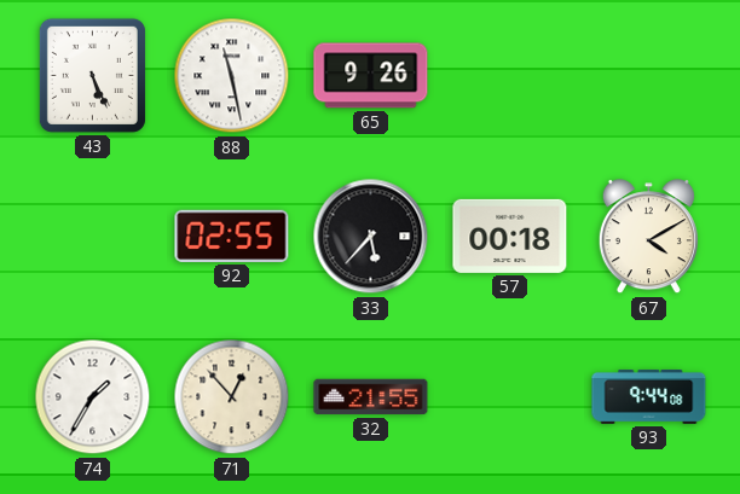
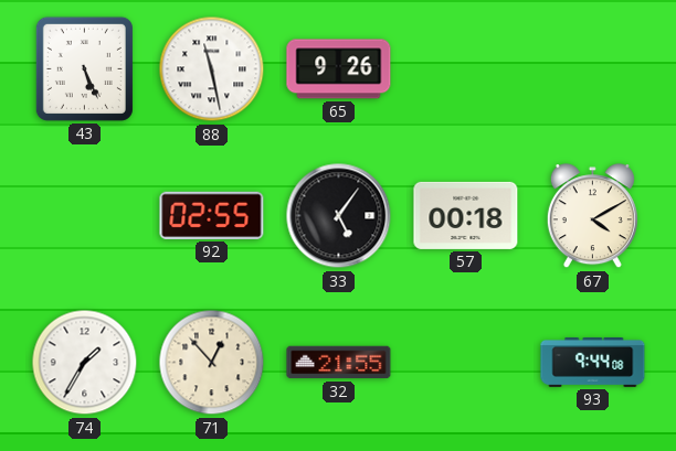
33: 5:37 -> 5:06 (339, 216)
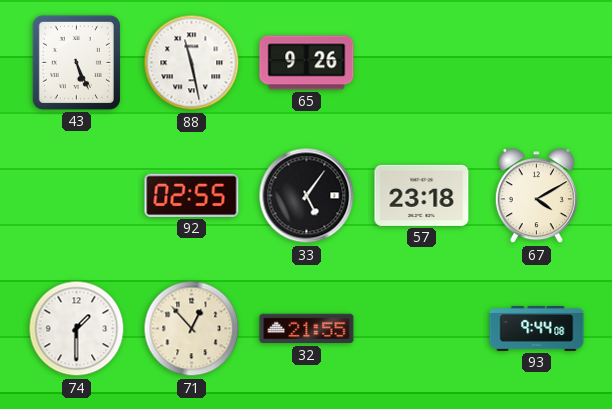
57: 00:18 -> 23:18 (422, 195)
74: 1:35 -> 1:30 (77, 329)
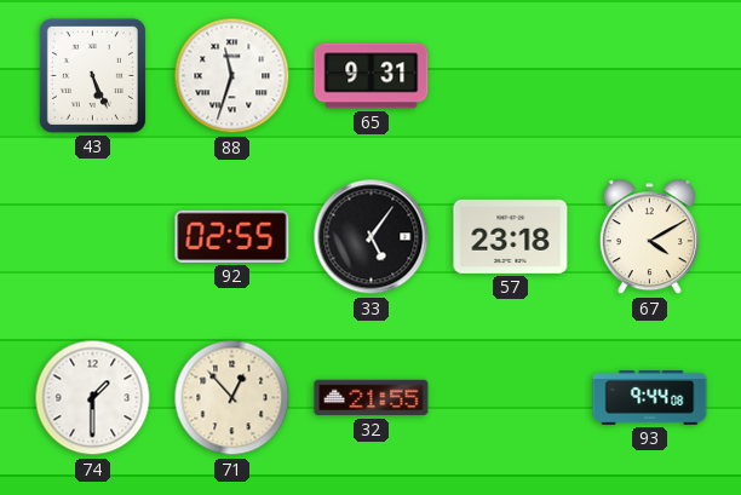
88: 11:28 -> 11:33 (232, 76)
65: 9:26 -> 9:31 (372, 76)
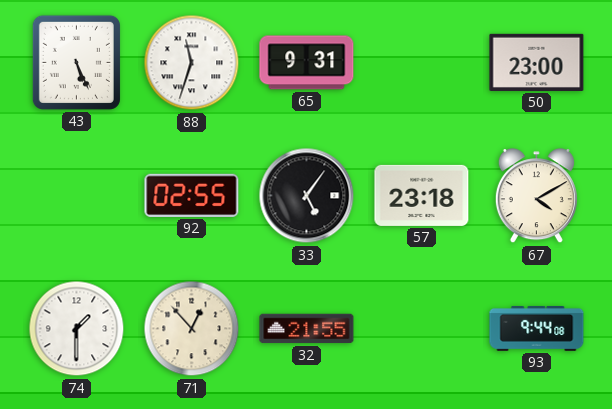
50: none -> 23:00 (537, 62)
